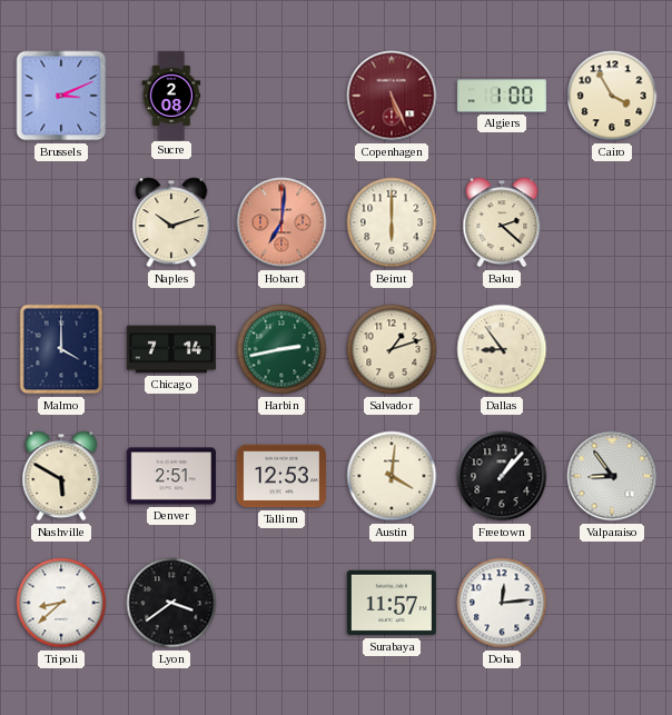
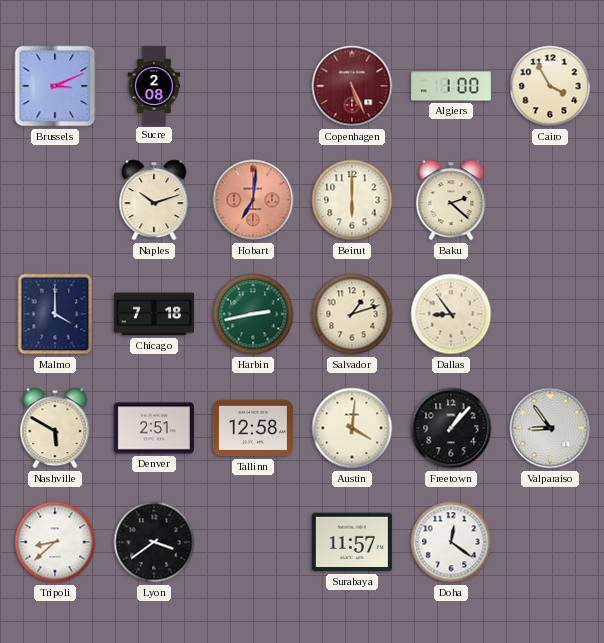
Chicago: 7:14 -> 7:18 (154, 314)
Tallinn: 12:53 -> 12:58 (253, 428)
Doha: 12:14 -> 12:21 (451, 542)
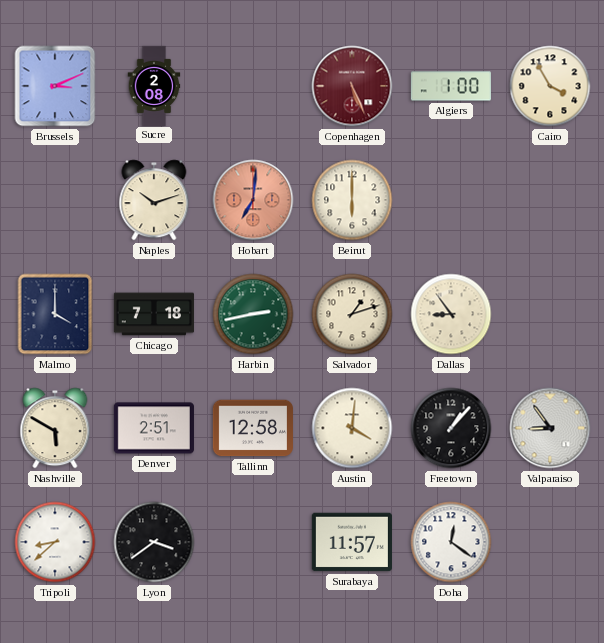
Baku: 2:22 -> none (451, 200)
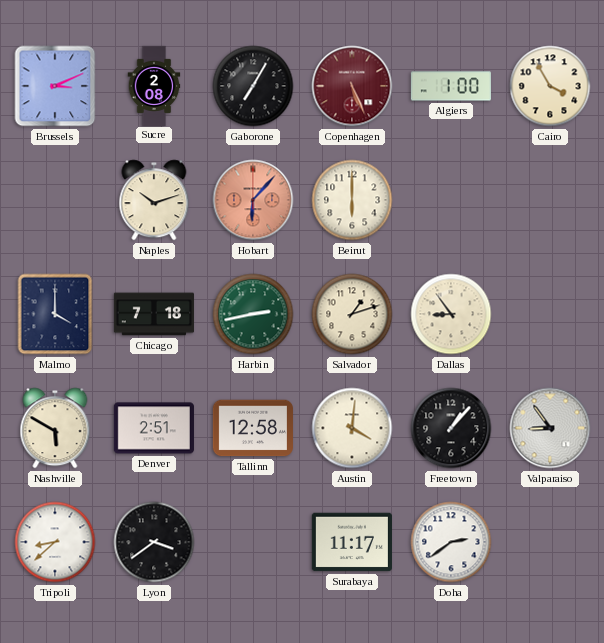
Gaborone: none -> 7:05 (253, 86)
Hobart: 7:01 -> 6:07 (253, 200)
Surabaya: 11:57 -> 11:17 (352, 542)
Doha: 12:21 -> 2:39 (451, 542)
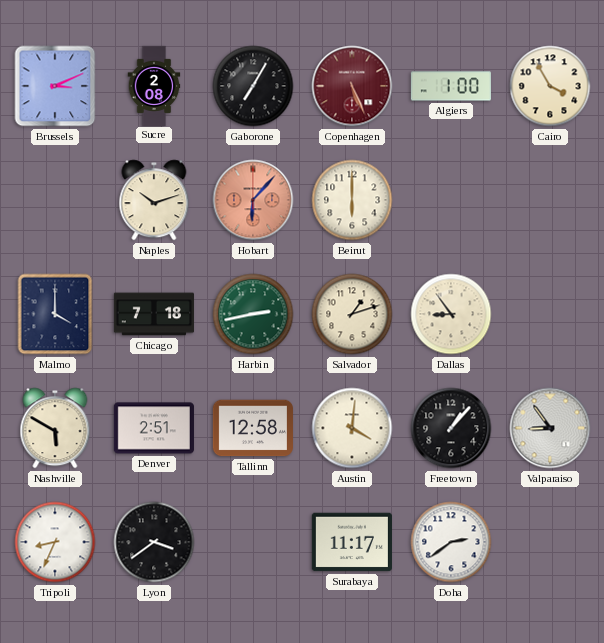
Tripoli: 8:38 -> 8:34 (55, 542)
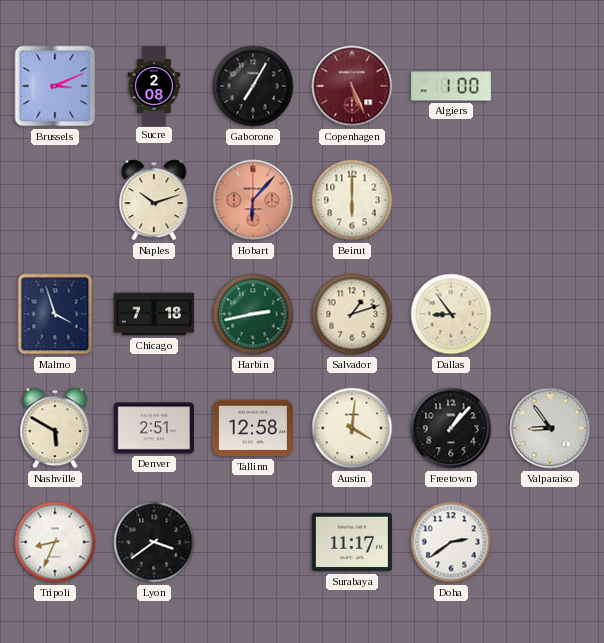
Cairo: 3:55 -> none (550, 86)
Malmo: 4:00 -> 3:57 (55, 314)
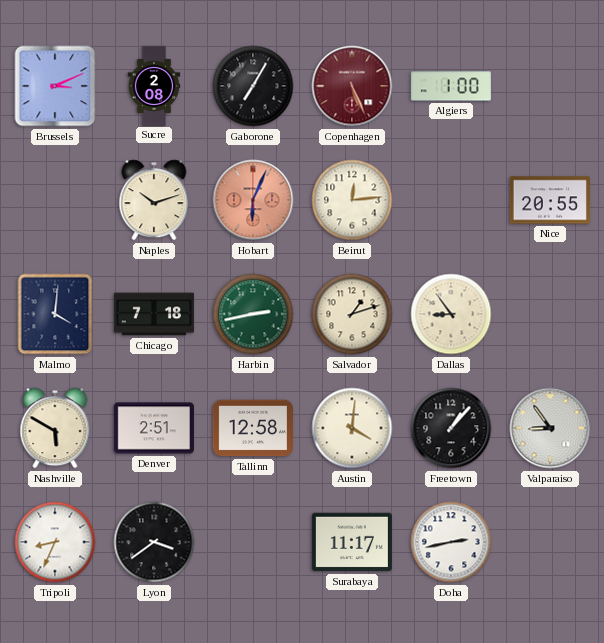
Hobart: 6:07 -> 6:04 (253, 200)
Beirut: 6:00 -> 12:14 (352, 200)
Nice: none -> 20:55 (550, 200)
Malmo: 3:57 -> 4:01 (55, 314)
Doha: 2:39 -> 2:43 (451, 542)
